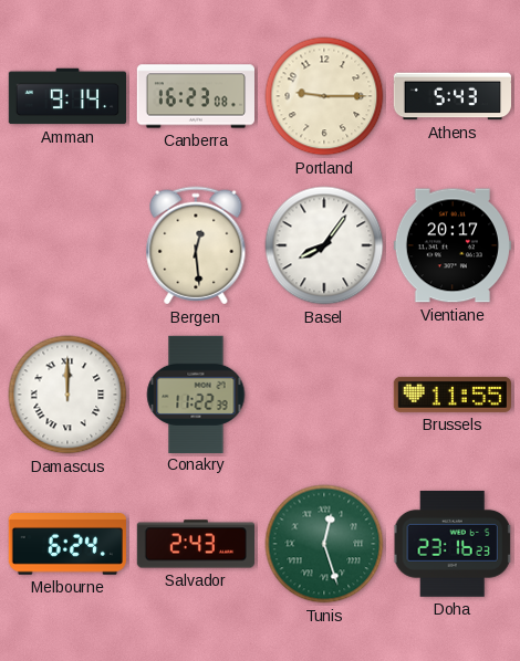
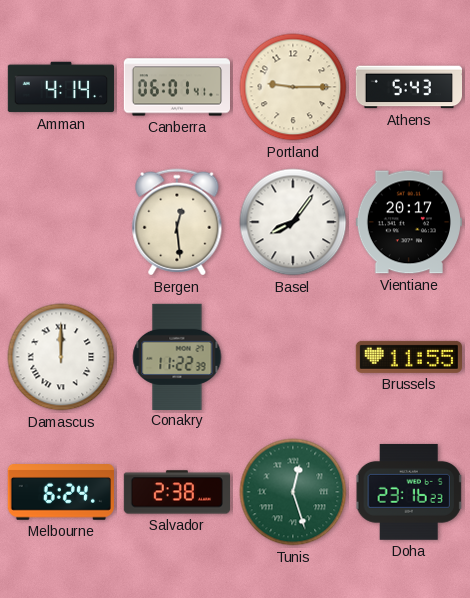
Amman: 9:14 -> 4:14 (60, 87)
Canberra: 16:23 -> 06:01 (176, 87)
Salvador: 2:43 -> 2:38 (176, 492)
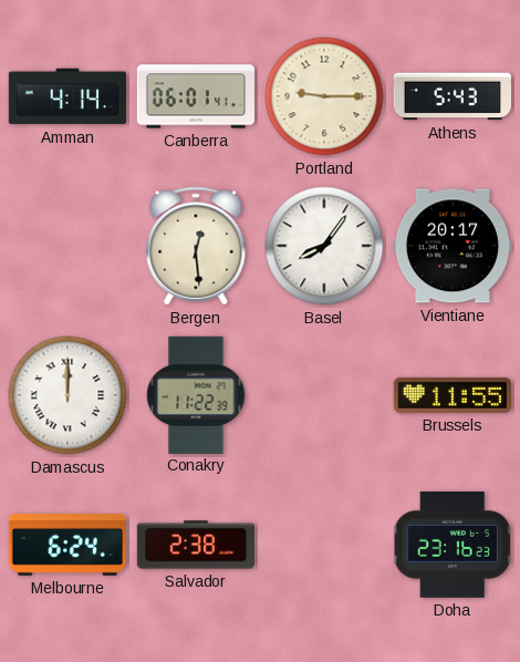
Tunis: 12:27 -> none (293, 492)
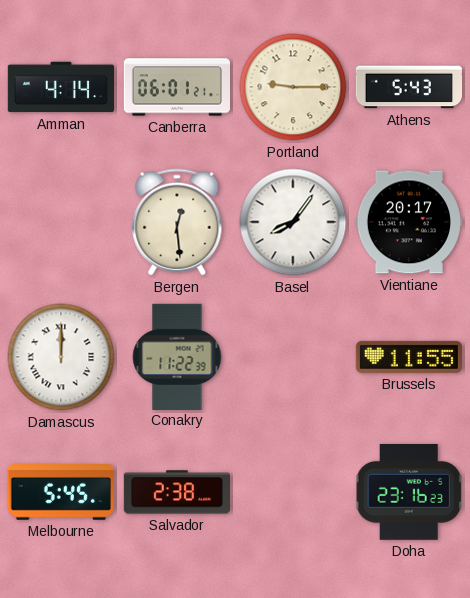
Canberra: 06:01:41 -> 06:01:21 (176, 87)
Melbourne: 6:24 -> 5:45 (61, 493)
